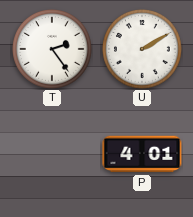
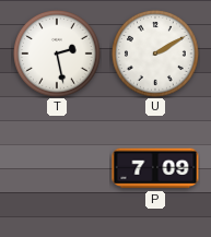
T: 2:24 -> 2:28 (58, 55)
P: 4:01 -> 7:09 (155, 168)
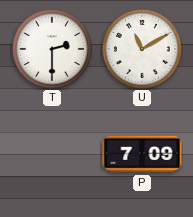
T: 2:28 -> 2:30 (53, 50)
U: 2:10 -> 11:10 (143, 50)
